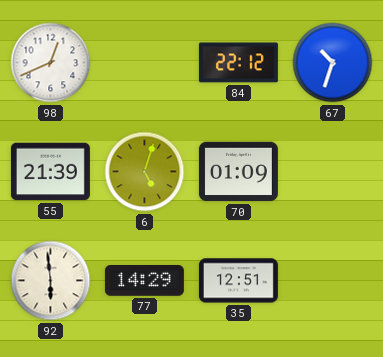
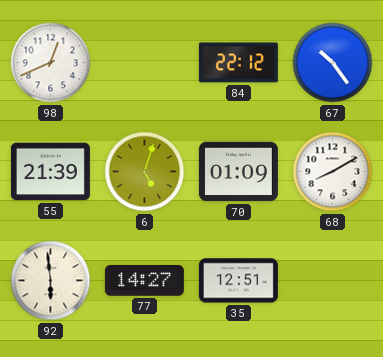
67: 10:33 -> 10:24 (333, 63)
68: none -> 8:10 (333, 172)
77: 14:29 -> 14:27 (144, 281)
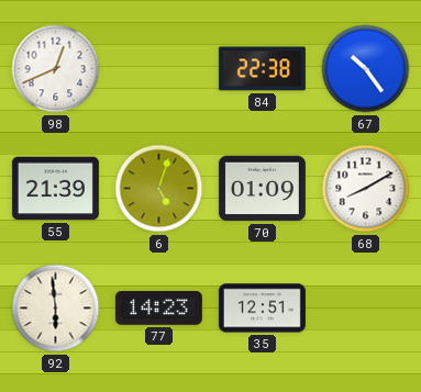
84: 22:12 -> 22:38 (262, 69)
77: 14:27 -> 14:23 (158, 309)
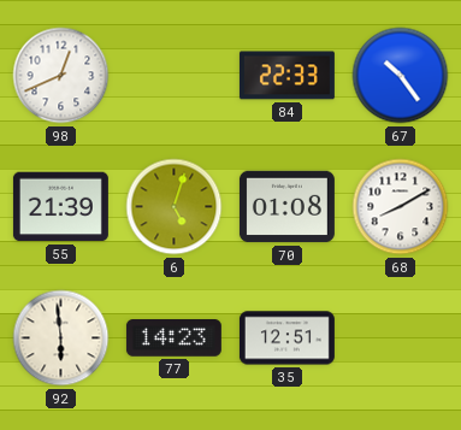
84: 22:38 -> 22:33 (286, 76)
70: 01:09 -> 01:08 (286, 207)
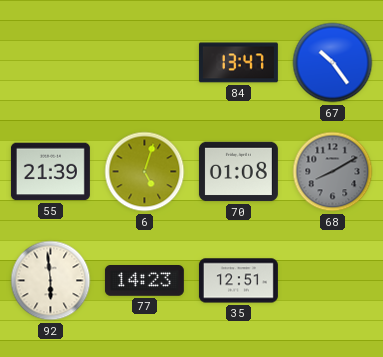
98: 12:41 -> none (61, 76)
84: 22:33 -> 13:47 (238, 63)
68 dial: white -> grey (333, 172)
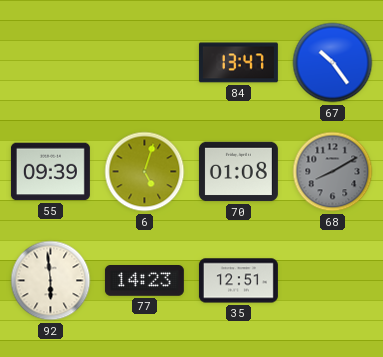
55: 21:39 -> 09:39 (50, 172)
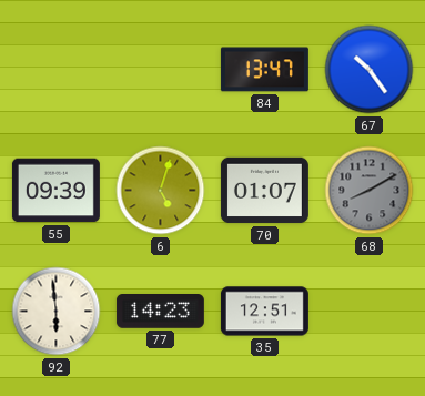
70: 01:08 -> 01:07 (264, 191)
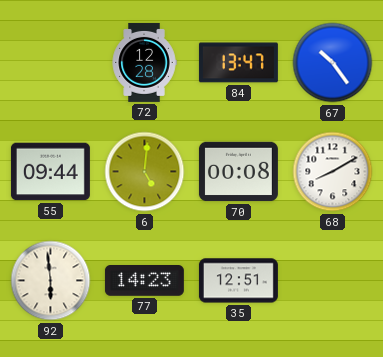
72: none -> 12:28 (144, 62)
55: 09:39 -> 09:44 (50, 172)
6: 5:03 -> 5:01 (145, 172)
70: 01:07 -> 00:08 (238, 172)
68 dial: grey -> white (333, 172)
